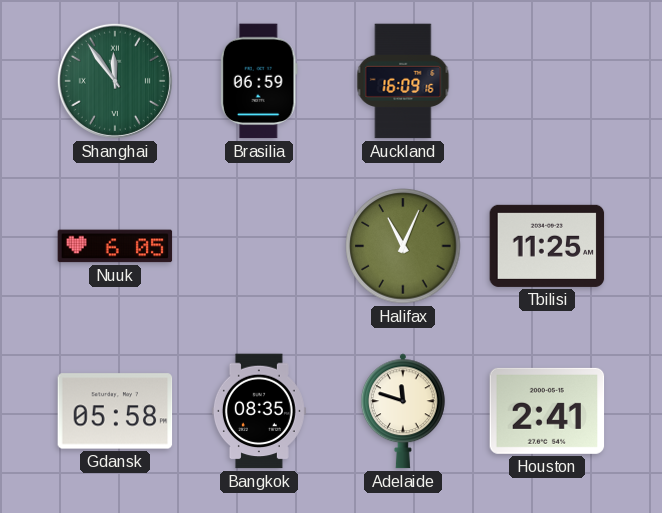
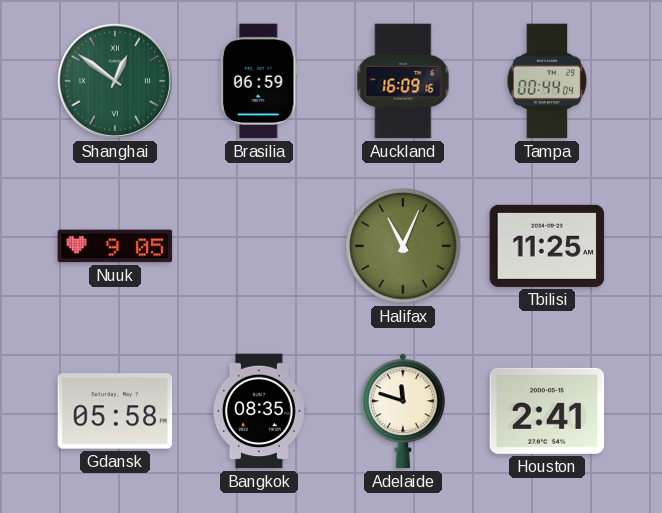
Shanghai: 11:54 -> 12:51 (115, 81)
Tampa: none -> 00:44 (547, 81)
Nuuk: 6:05 -> 9:05 (115, 246)
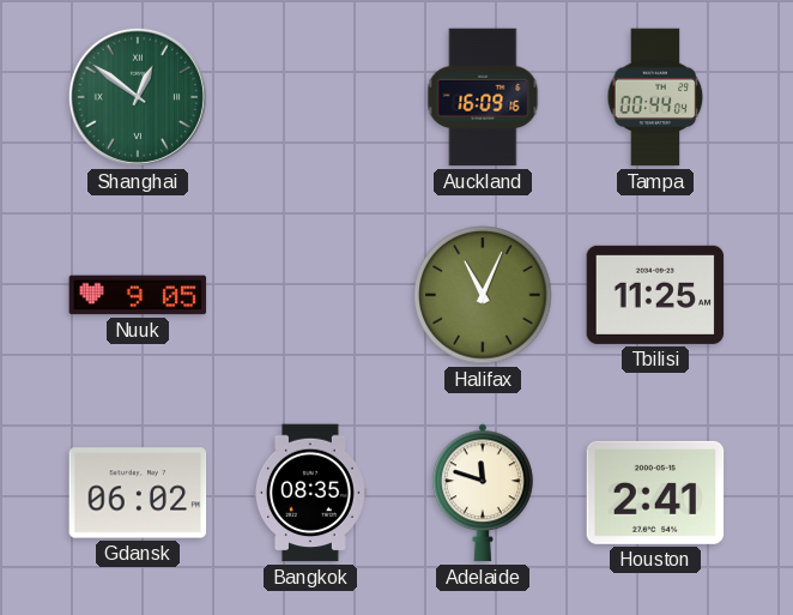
Brasilia: 06:59 -> none (259, 81)
Gdansk: 05:58 -> 06:02 (138, 493)
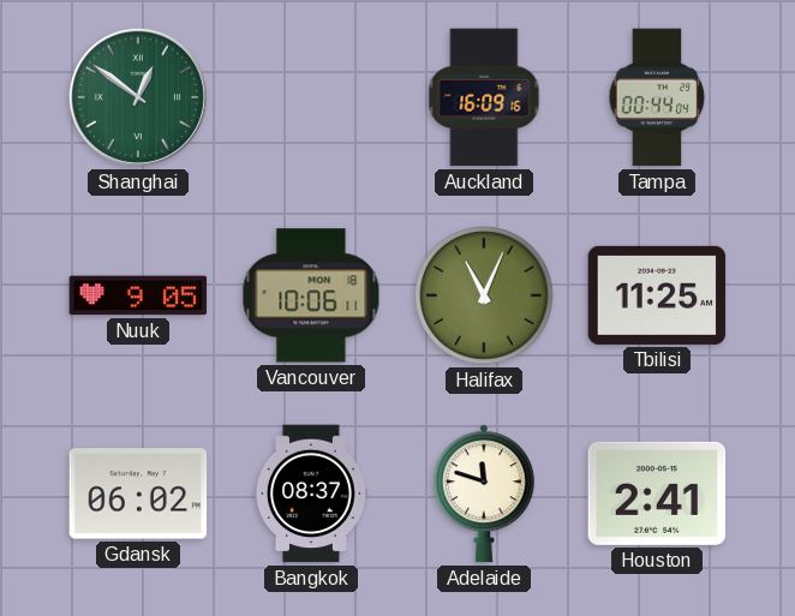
Vancouver: none -> 10:06 (311, 295)
Bangkok: 08:35 -> 08:37 (311, 494)
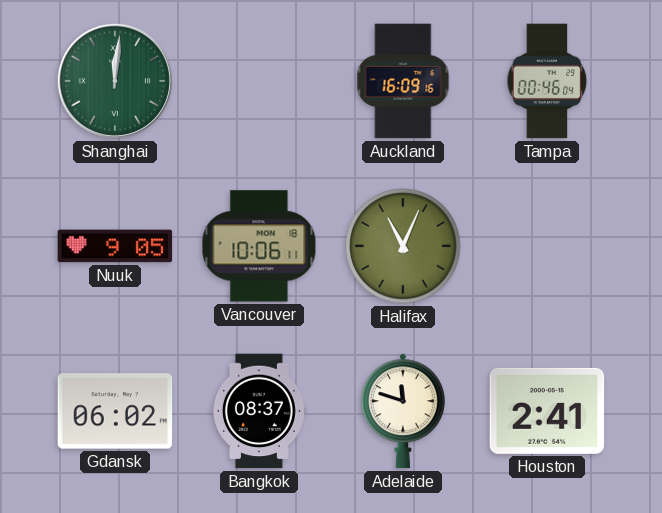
Shanghai: 12:51 -> 12:01 (115, 81)
Tampa: 00:44 -> 00:46 (547, 81)
Tbilisi: 11:25 -> none (657, 295)
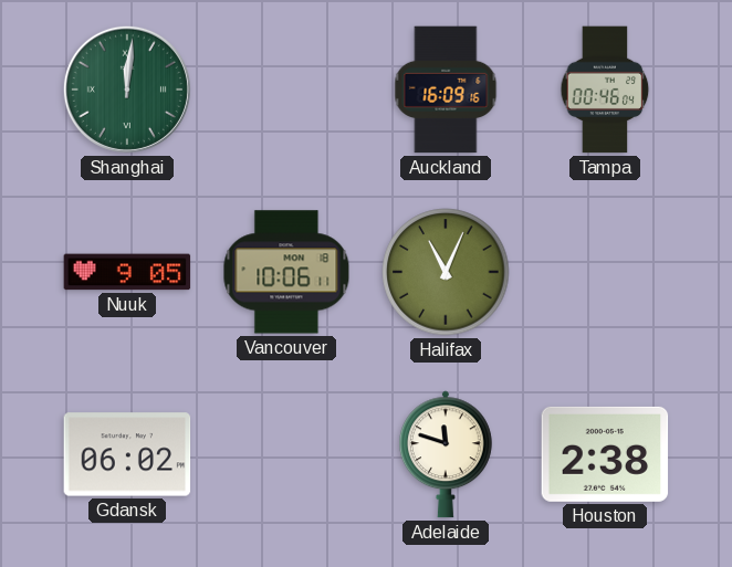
Bangkok: 08:37 -> none (259, 411)
Houston: 2:41 -> 2:38 (605, 454)
